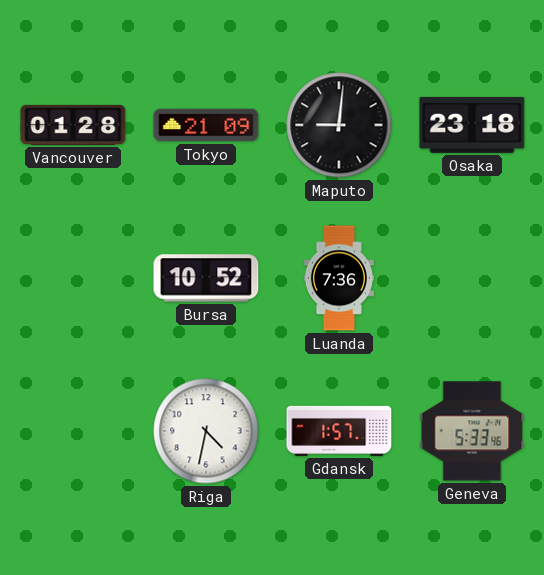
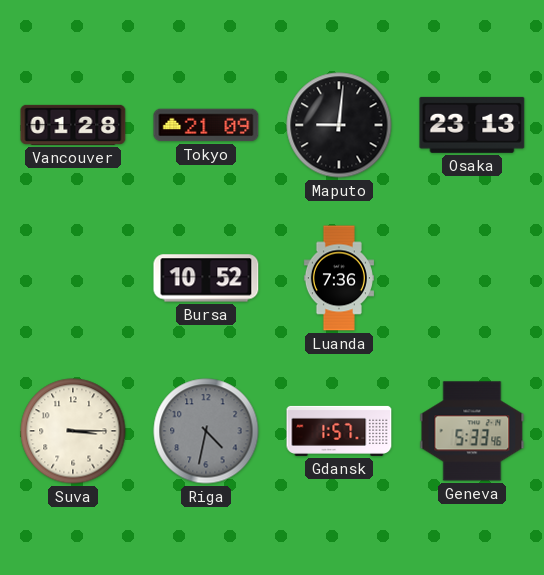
Osaka: 23:18 -> 23:13 (472, 125)
Suva: none -> 3:15 (73, 431)
Riga dial: white -> grey (206, 431)
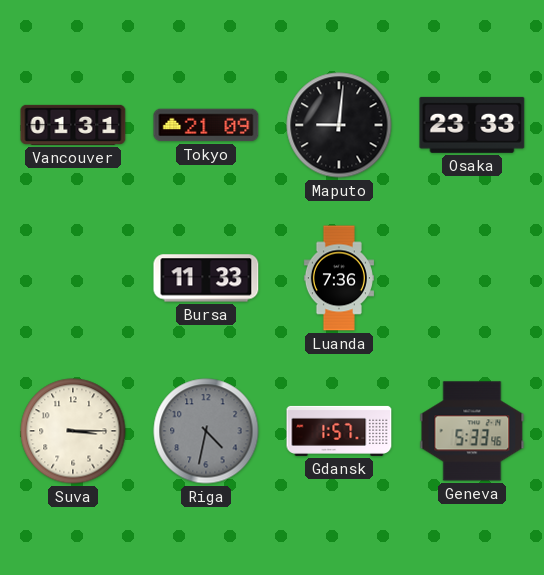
Vancouver: 01:28 -> 01:31 (73, 125)
Osaka: 23:13 -> 23:33 (472, 125)
Bursa: 10:52 -> 11:33 (206, 278)
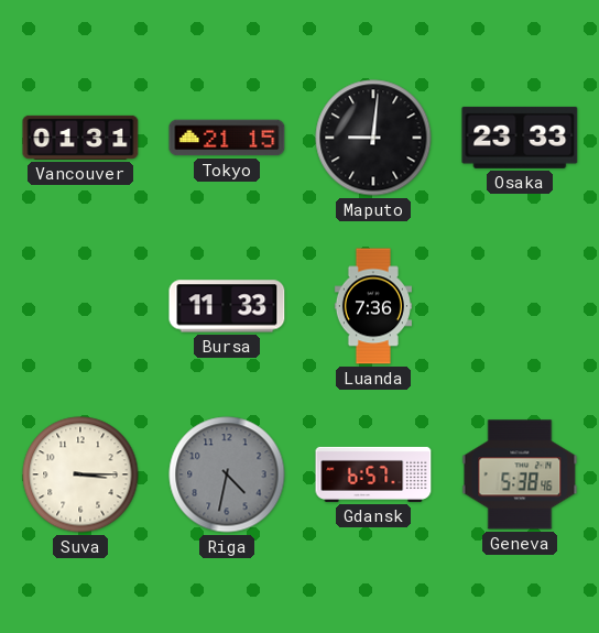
Tokyo: 21:09 -> 21:15 (227, 138)
Gdansk: 1:57 -> 6:57 (373, 474)
Geneva: 5:33 -> 5:38 (520, 474)
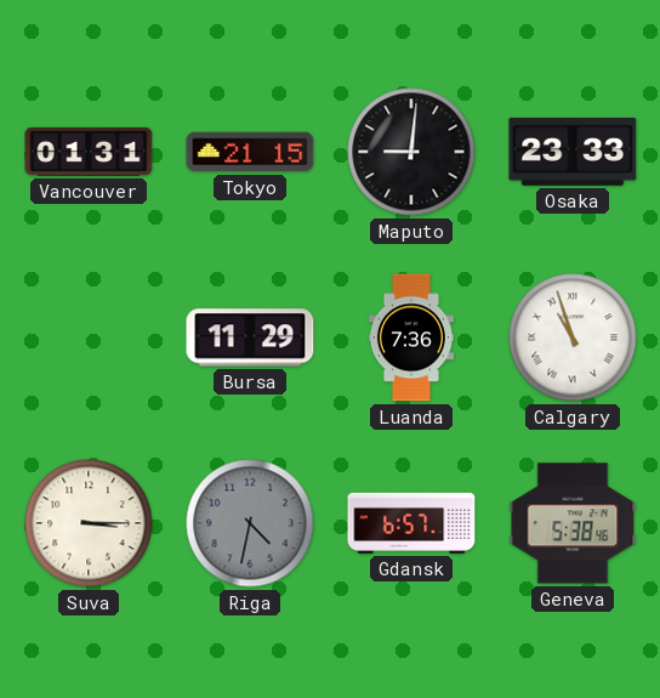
Bursa: 11:33 -> 11:29 (250, 337)
Calgary: none -> 10:57 (573, 337)
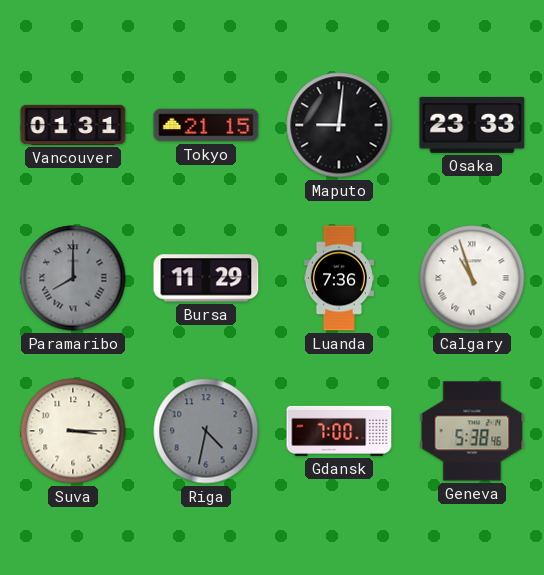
Paramaribo: none -> 8:00 (73, 278)
Gdansk: 6:57 -> 7:00 (339, 431)
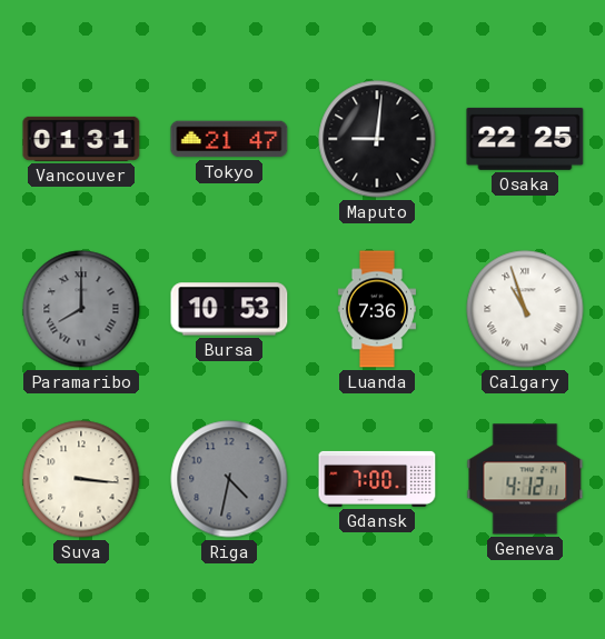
Tokyo: 21:15 -> 21:47 (229, 139)
Osaka: 23:33 -> 22:25 (525, 139)
Bursa: 11:29 -> 10:53 (229, 309)
Suva: 3:15 -> 3:16 (81, 479)
Geneva: 5:38 -> 4:12 (525, 479)
